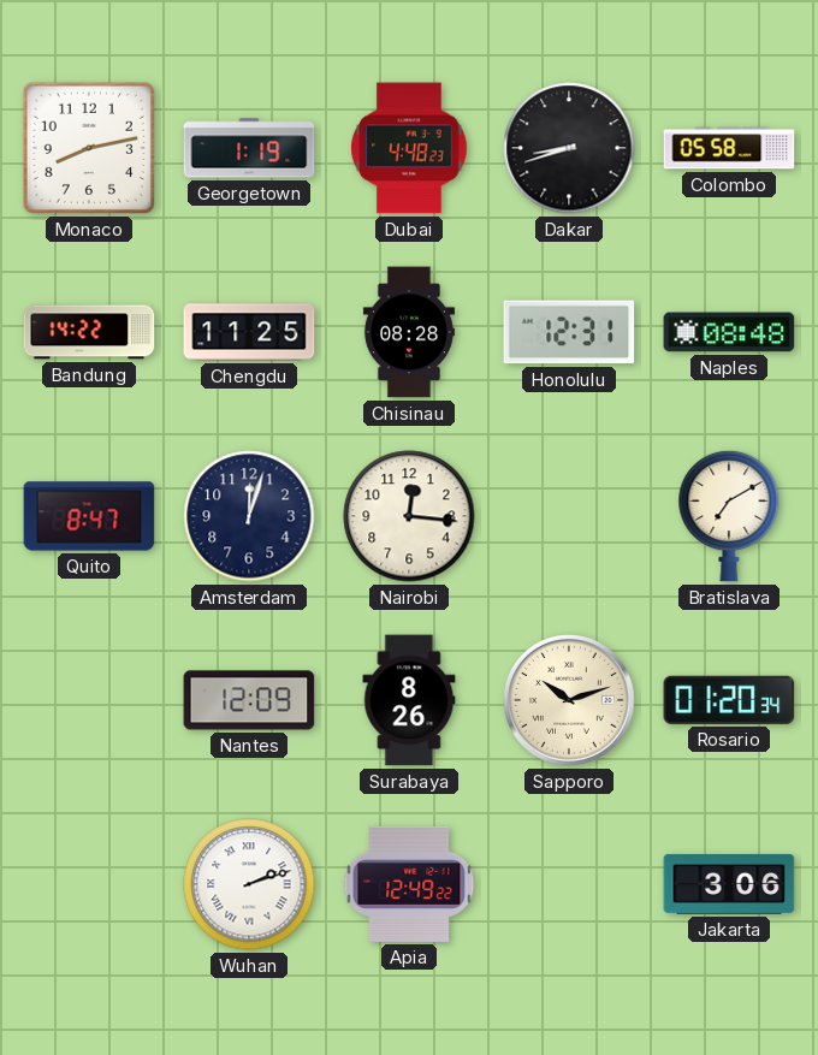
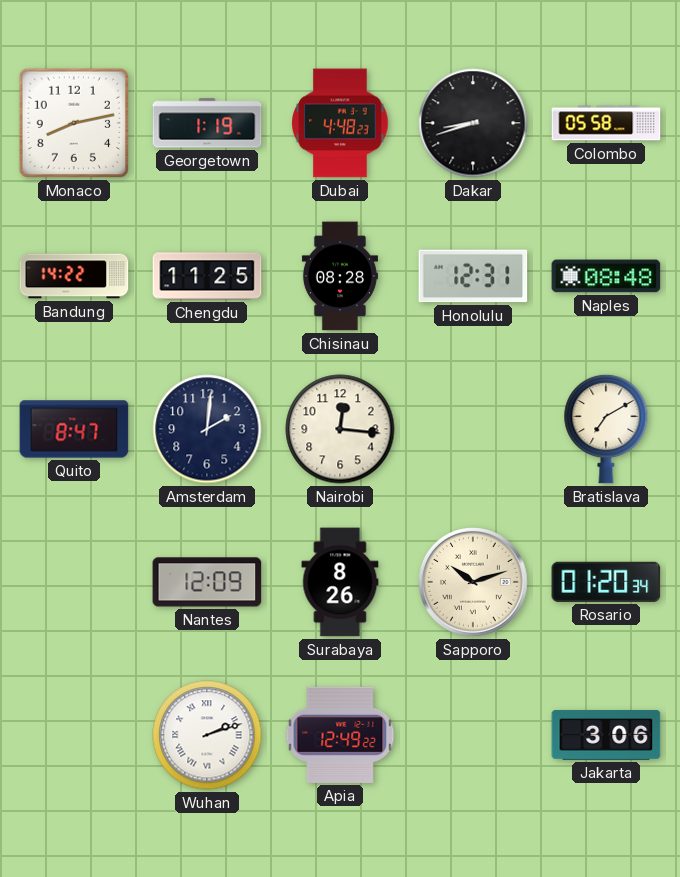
Amsterdam: 12:03 -> 2:01 (207, 429)
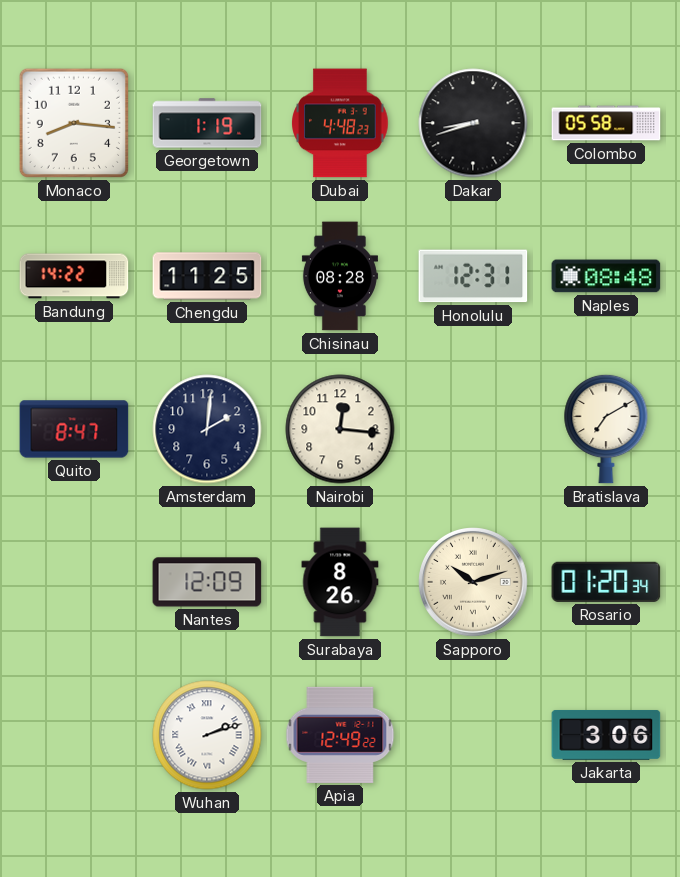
Monaco: 8:13 -> 8:16 (74, 123)
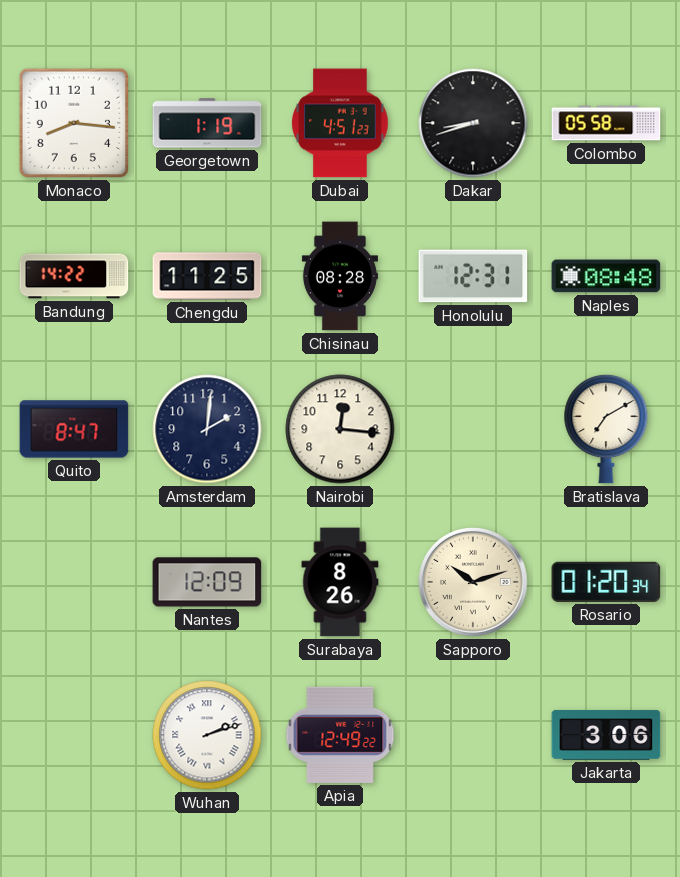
Dubai: 4:48 -> 4:51 (340, 123)
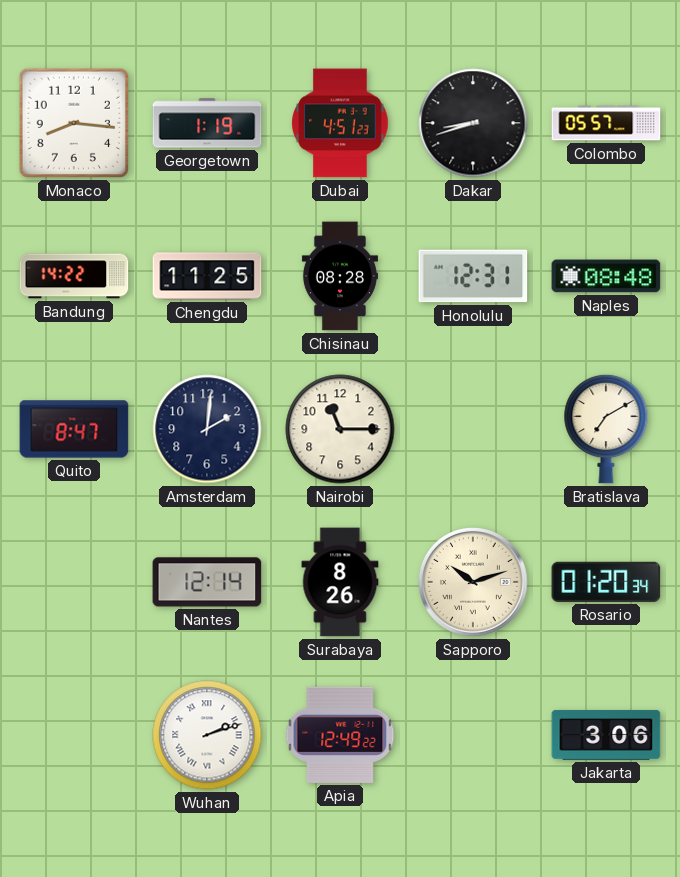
Colombo: 05:58 -> 05:57 (606, 123)
Nairobi: 12:16 -> 11:15 (340, 429)
Nantes: 12:09 -> 12:14 (207, 582)
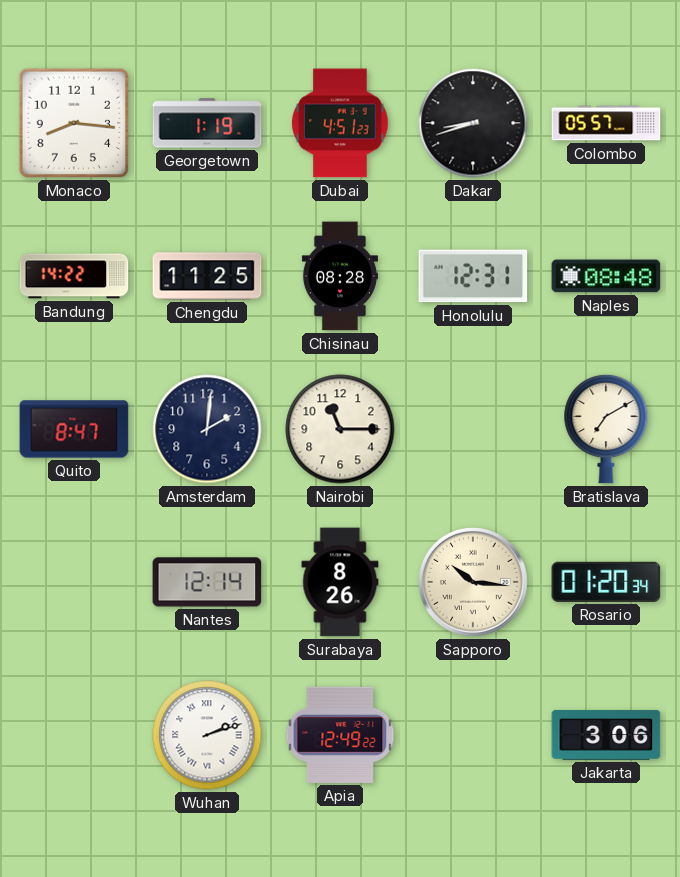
Sapporo: 10:12 -> 10:16 (474, 583)
